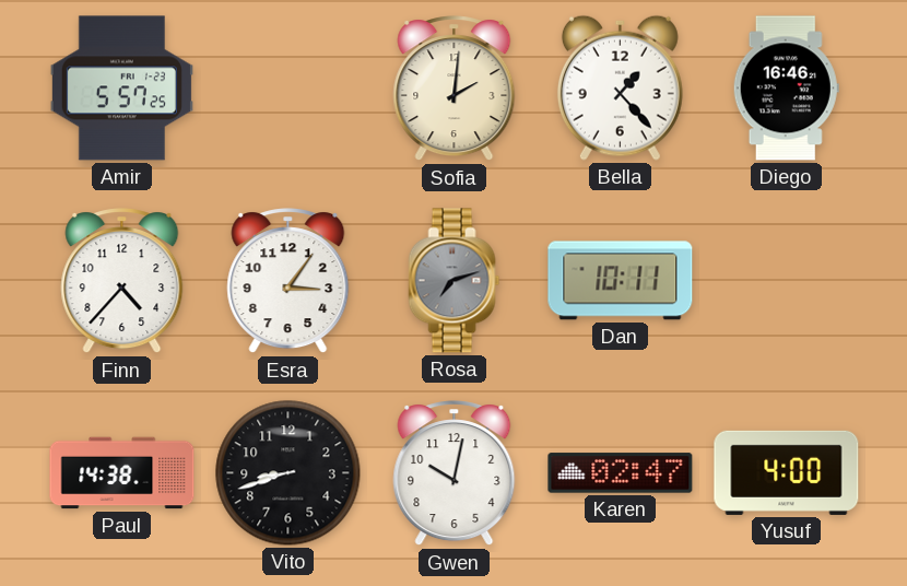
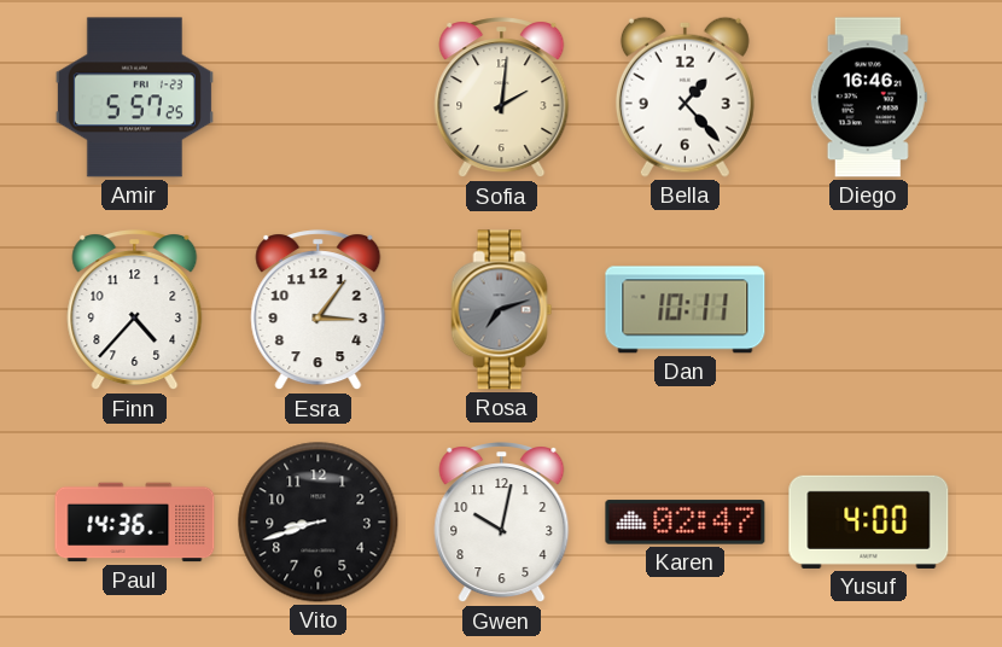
Paul: 14:38 -> 14:36 (135, 523)
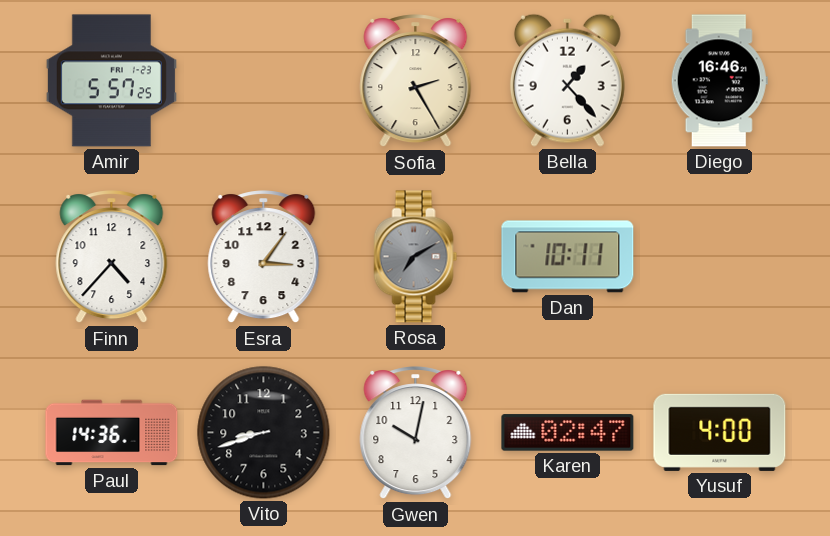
Sofia: 2:01 -> 2:25 (416, 81)
Rosa: 7:12 -> 7:10 (416, 257)
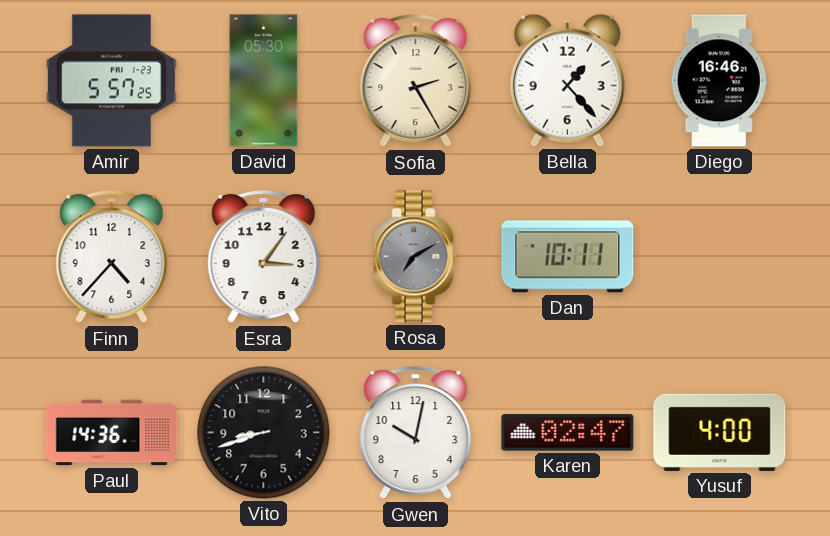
David: none -> 05:30 (264, 81)
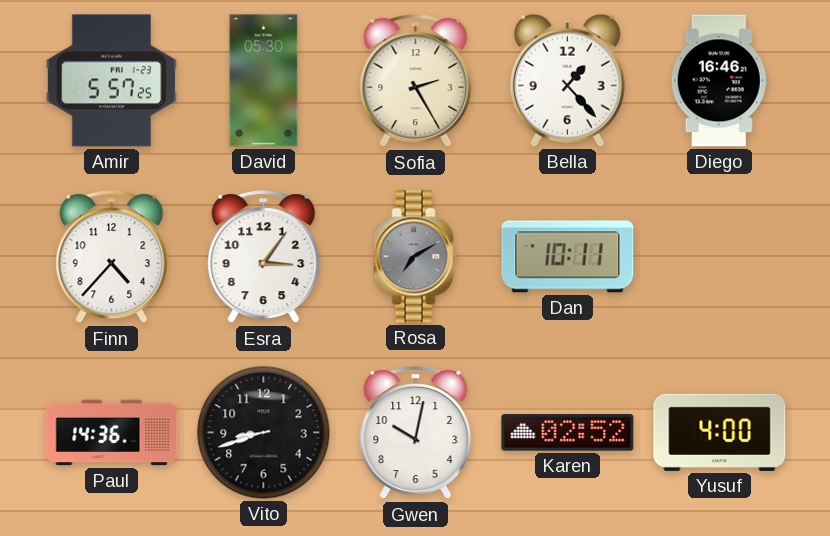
Karen: 02:47 -> 02:52 (568, 433)
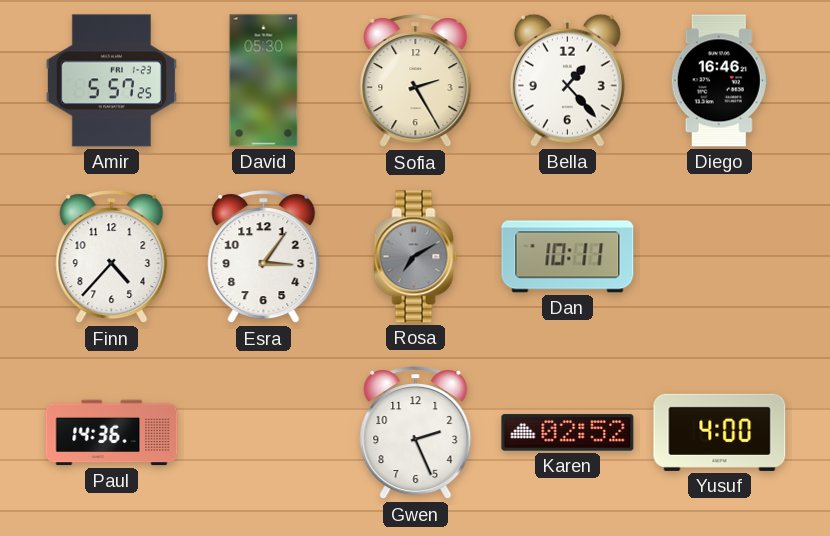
Vito: 8:42 -> none (264, 433)
Gwen: 10:02 -> 2:26 (416, 433)
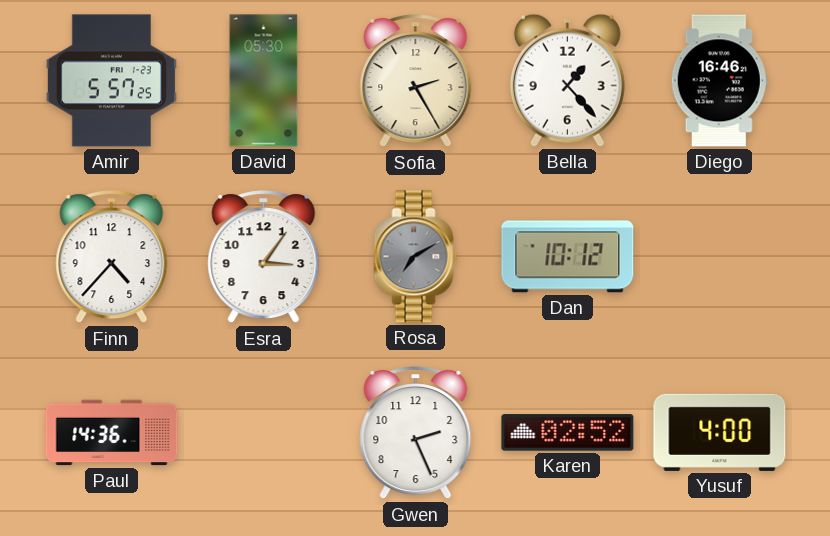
Dan: 10:11 -> 10:12 (568, 257)
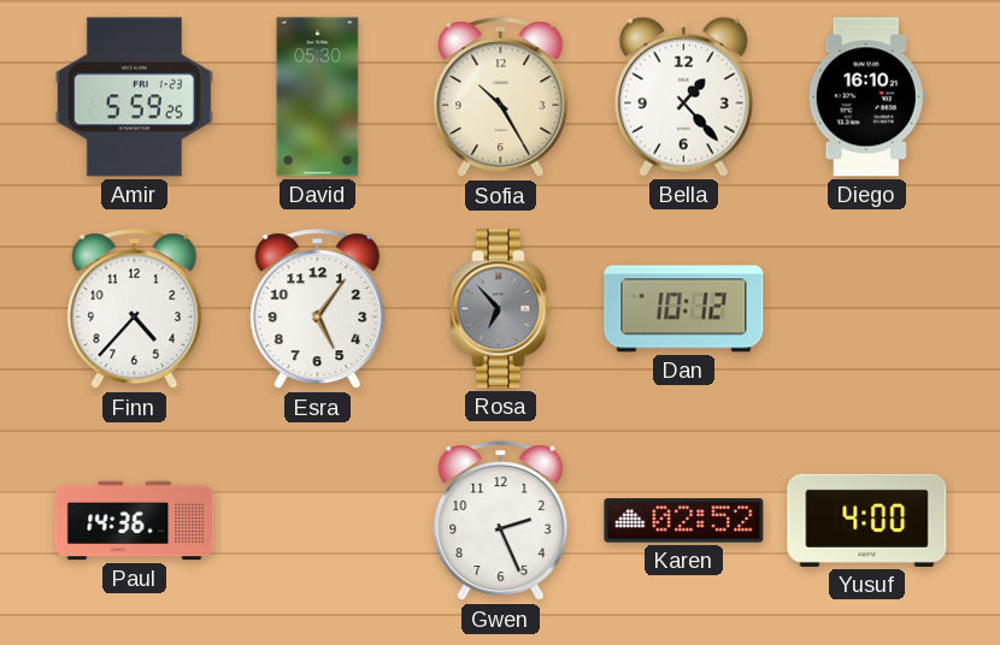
Amir: 5:57 -> 5:59 (134, 97)
Sofia: 2:25 -> 10:25 (501, 97)
Diego: 16:46 -> 16:10 (866, 97)
Esra: 3:06 -> 5:06 (318, 309)
Rosa: 7:10 -> 6:53 (501, 309)
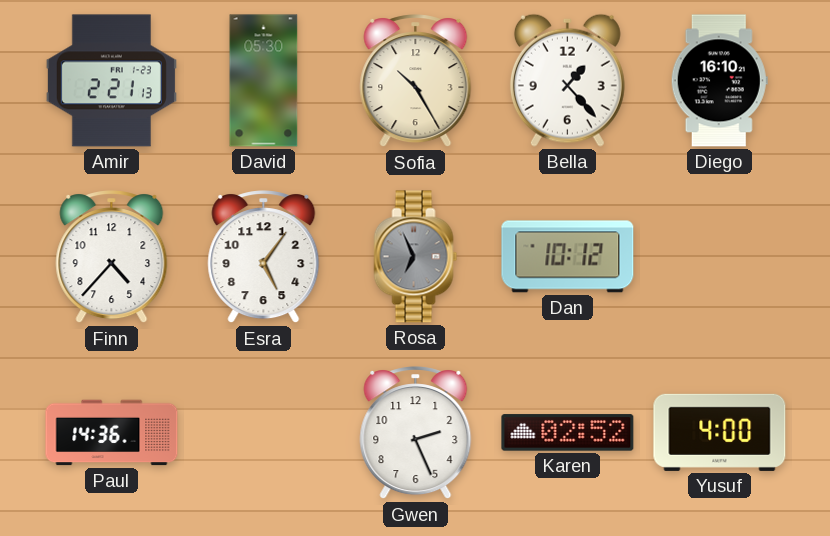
Amir: 5:59 -> 2:21 (111, 81)
Rosa: 6:53 -> 6:56 (416, 257)
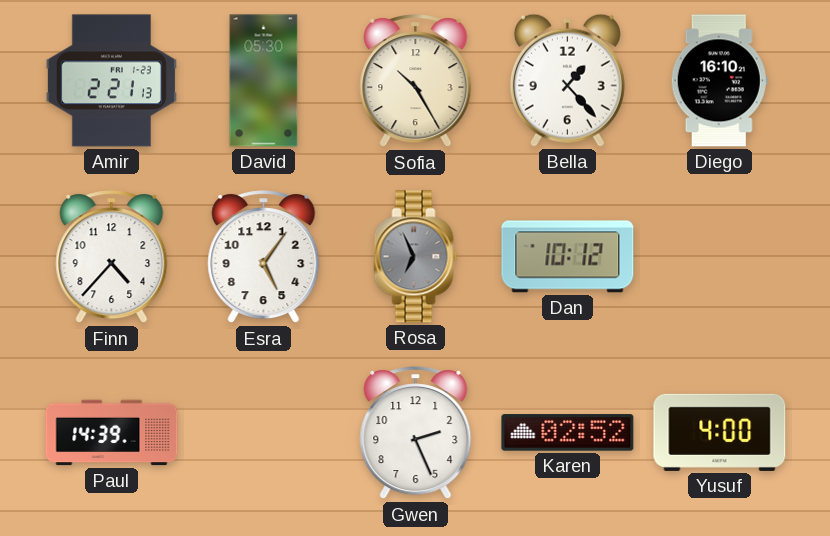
Paul: 14:36 -> 14:39 (112, 433)
